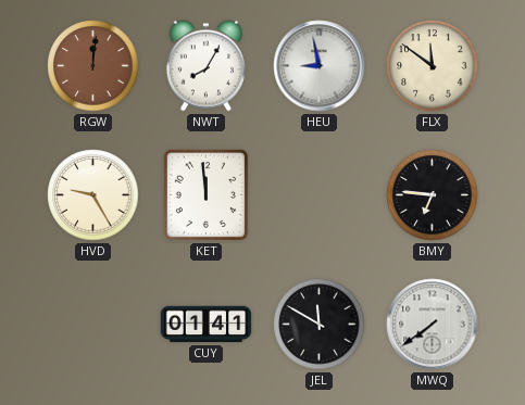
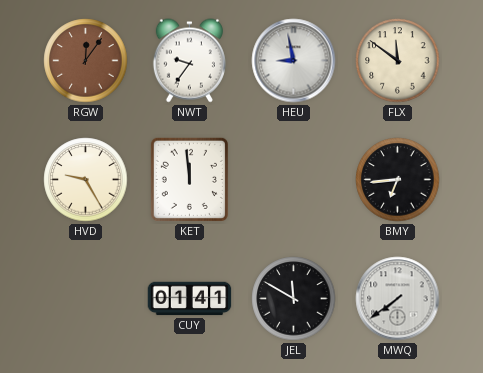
RGW: 12:01 -> 12:06 (86, 61)
NWT: 8:05 -> 9:36 (189, 61)
BMY: 6:46 -> 6:44 (398, 180)
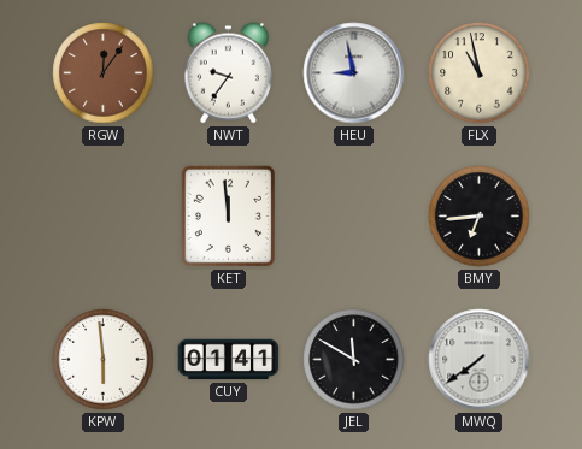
FLX: 11:51 -> 10:58 (480, 73)
HVD: 9:25 -> none (86, 180)
KPW: none -> 5:59 (104, 360)
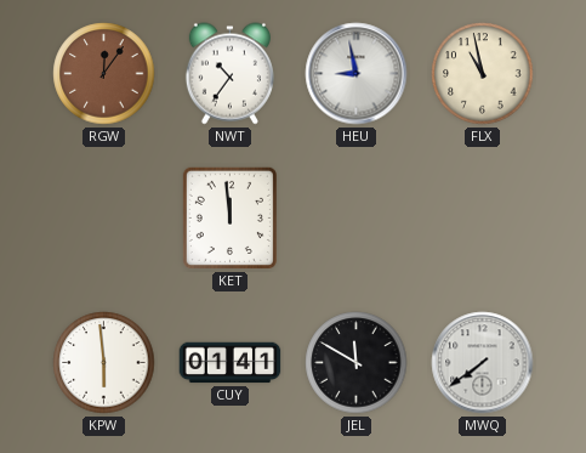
NWT: 9:36 -> 10:36 (229, 74)
BMY: 6:44 -> none (480, 217)
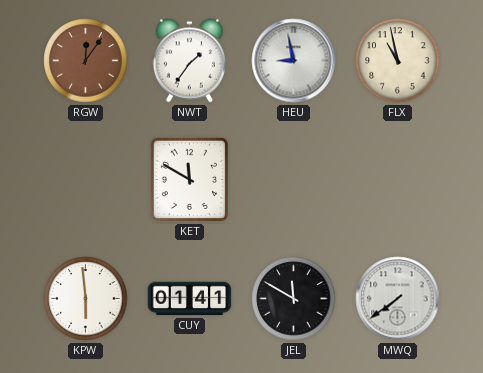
NWT: 10:36 -> 1:36 (189, 61)
KET: 11:59 -> 11:50 (189, 179)
